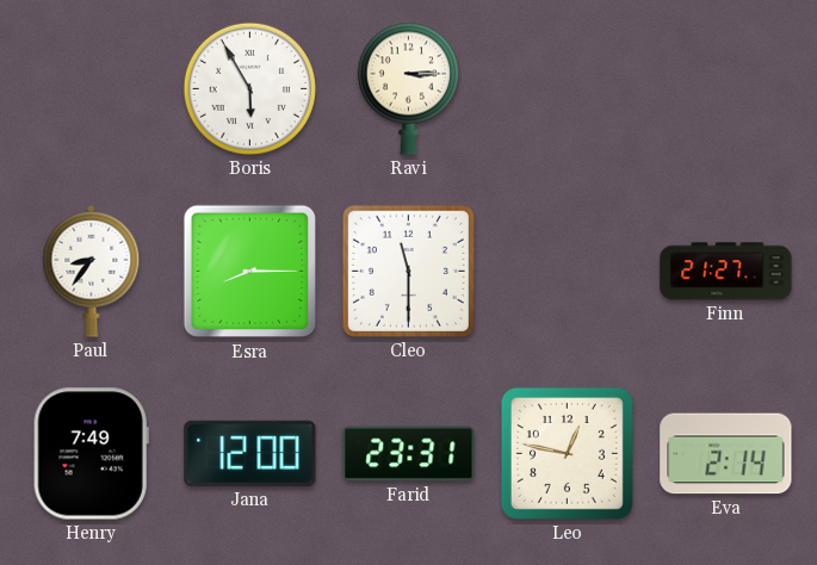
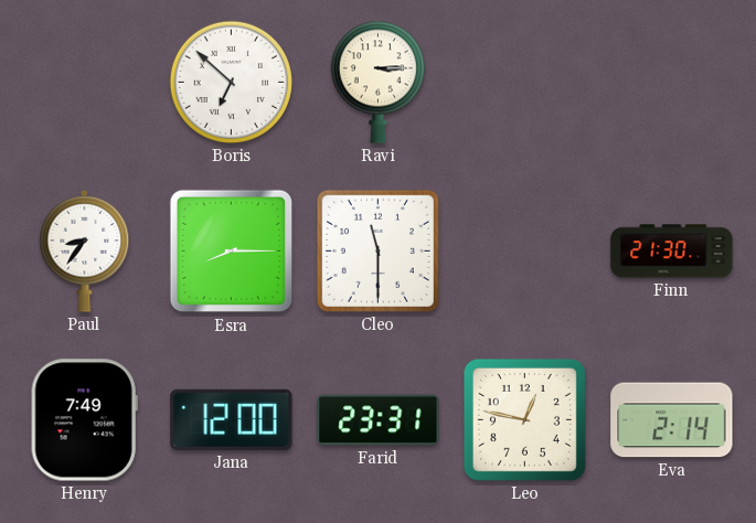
Boris: 5:55 -> 6:52 (231, 82)
Finn: 21:27 -> 21:30 (672, 252)
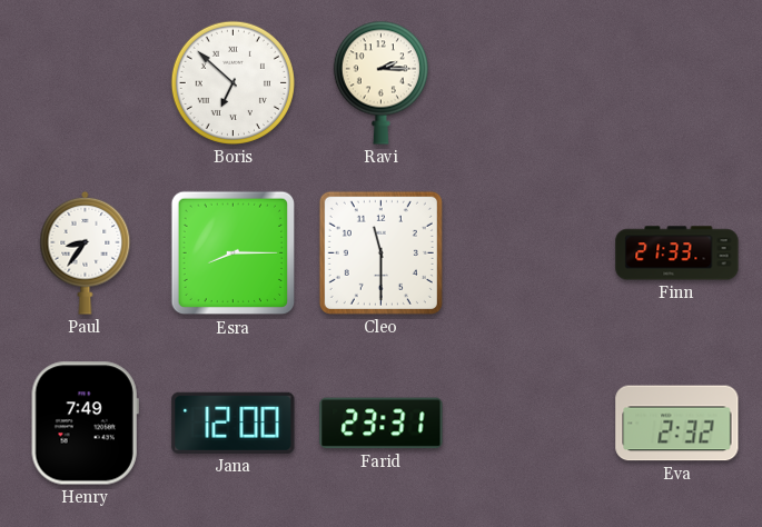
Ravi: 3:15 -> 2:15 (380, 82)
Finn: 21:30 -> 21:33 (677, 253)
Leo: 12:47 -> none (524, 419)
Eva: 2:14 -> 2:32 (677, 424)
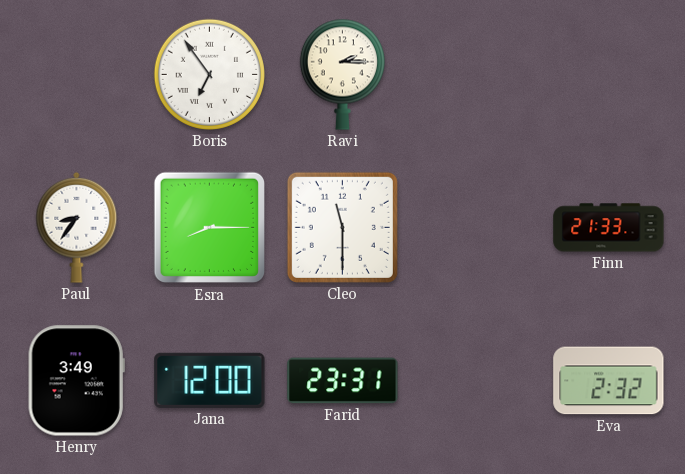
Boris: 6:52 -> 6:54 (209, 74)
Henry: 7:49 -> 3:49 (76, 381)
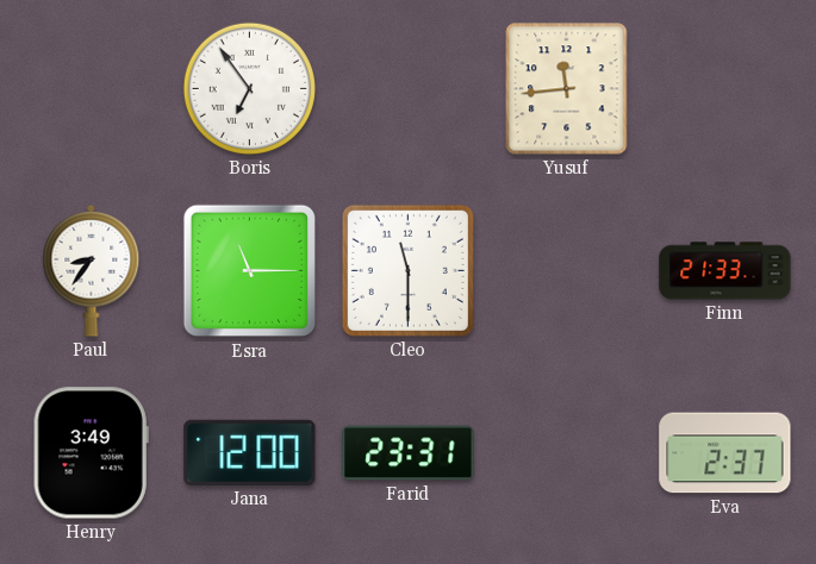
Ravi: 2:15 -> none (342, 74)
Yusuf: none -> 11:44 (567, 89)
Esra: 8:15 -> 11:15 (250, 271)
Eva: 2:32 -> 2:37 (725, 453)
